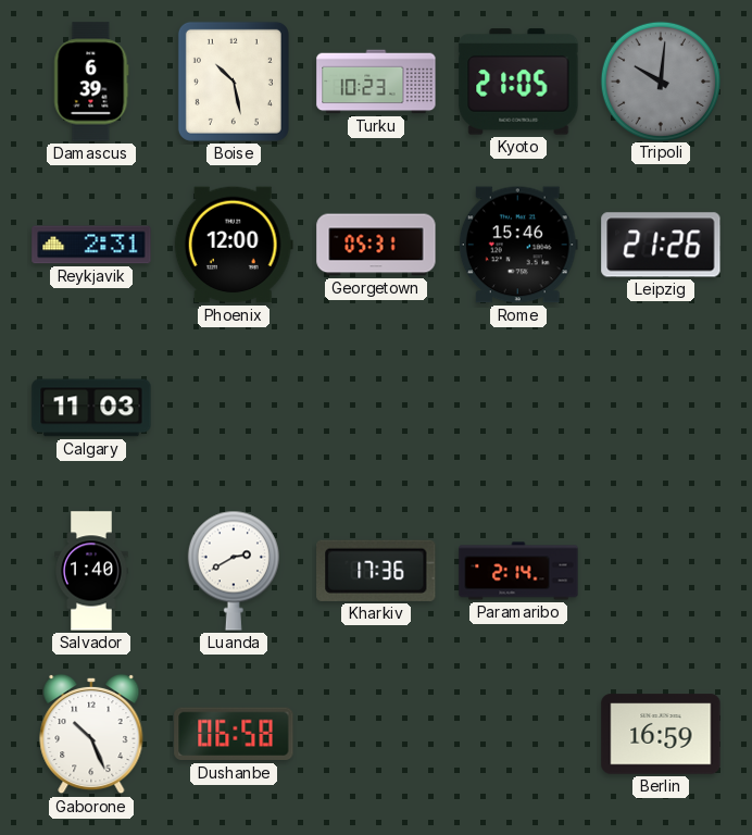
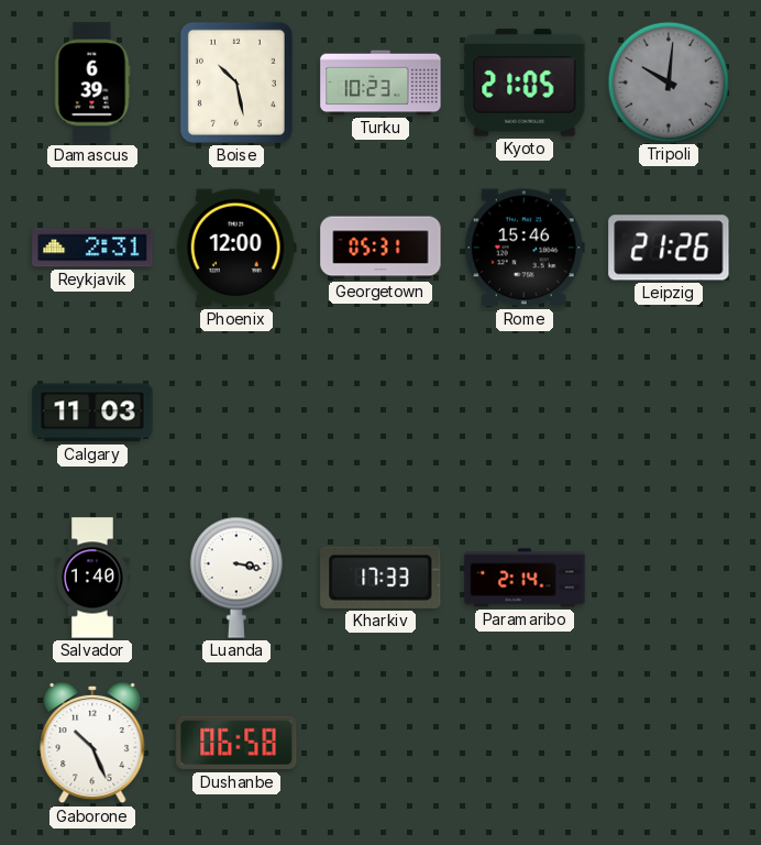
Luanda: 2:40 -> 3:17 (236, 578)
Kharkiv: 17:36 -> 17:33 (380, 578)
Berlin: 16:59 -> none (661, 734)
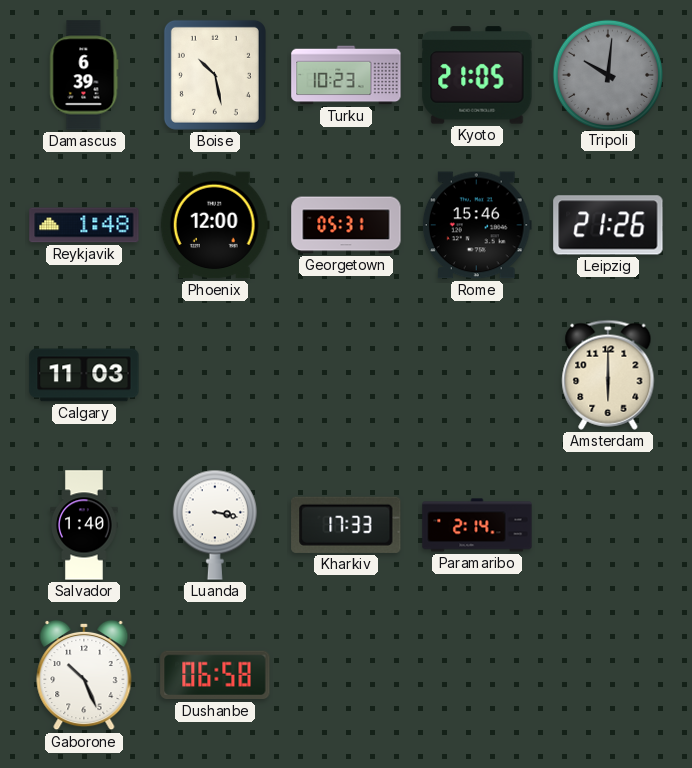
Reykjavik: 2:31 -> 1:48 (84, 225)
Amsterdam: none -> 6:00 (608, 375)
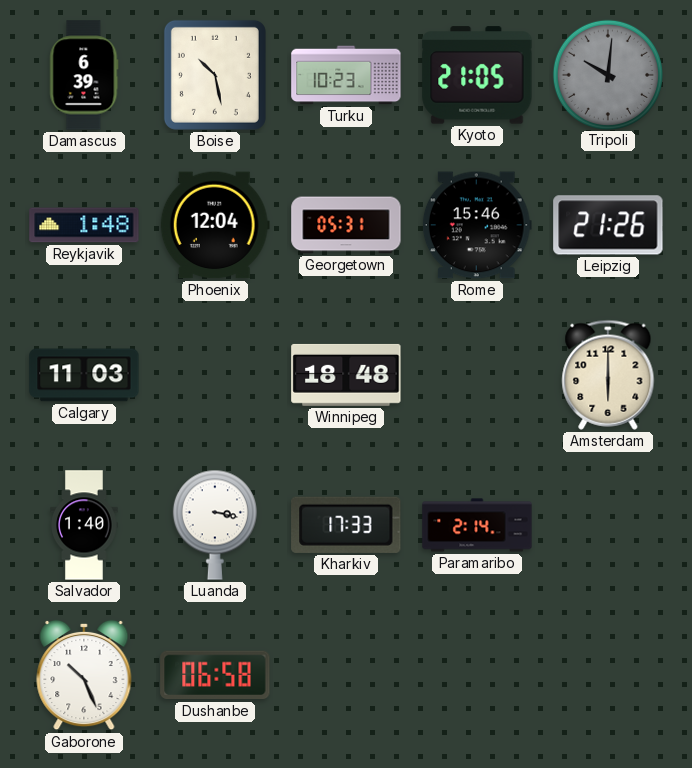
Phoenix: 12:00 -> 12:04 (215, 225)
Winnipeg: none -> 18:48 (346, 375)
